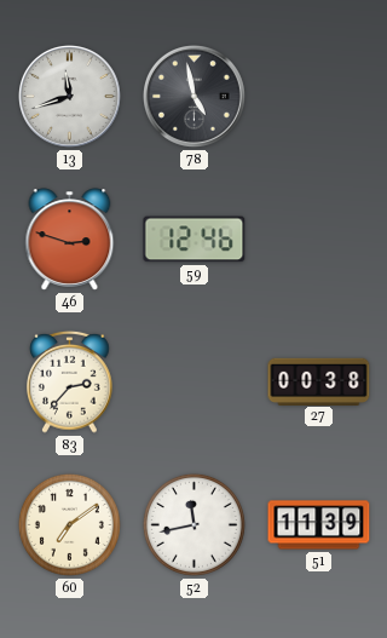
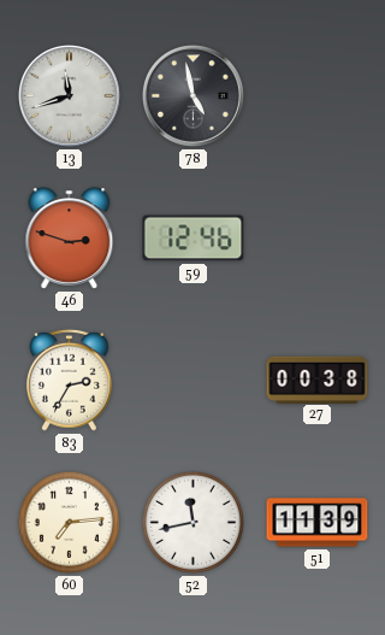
83: 2:37 -> 2:35 (70, 380)
60: 7:09 -> 7:14 (69, 522)
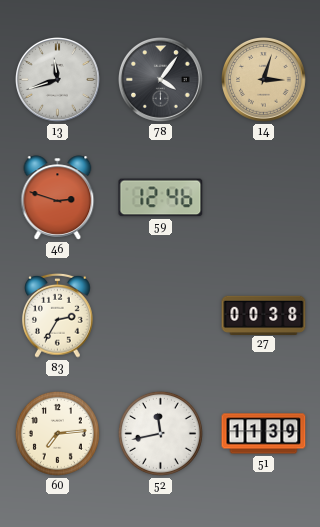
78: 4:58 -> 4:06 (161, 80)
14: none -> 3:03 (264, 80)
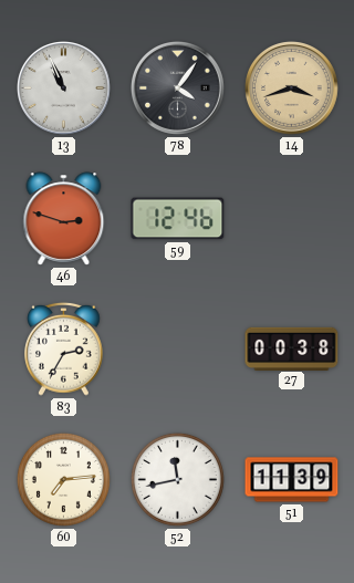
13: 11:42 -> 10:56 (64, 89)
14: 3:03 -> 3:42 (292, 89)
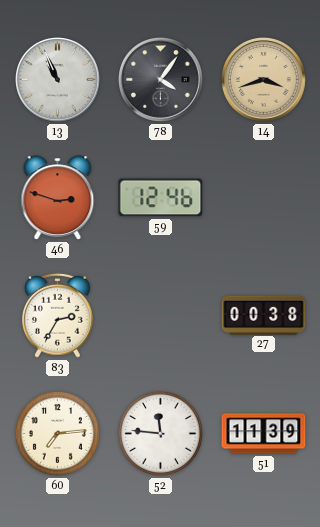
52: 11:43 -> 11:46 (160, 433)
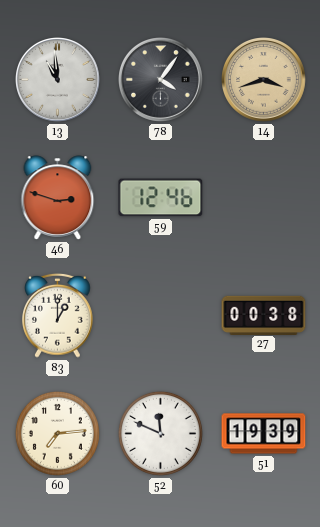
13: 10:56 -> 10:59 (58, 80)
83: 2:35 -> 1:00 (58, 315)
52: 11:46 -> 11:49 (160, 433)
51: 11:39 -> 19:39 (264, 434)
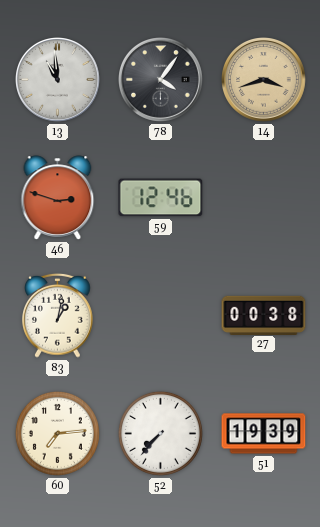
83: 1:00 -> 1:02 (58, 315)
52: 11:49 -> 7:37 (160, 433)
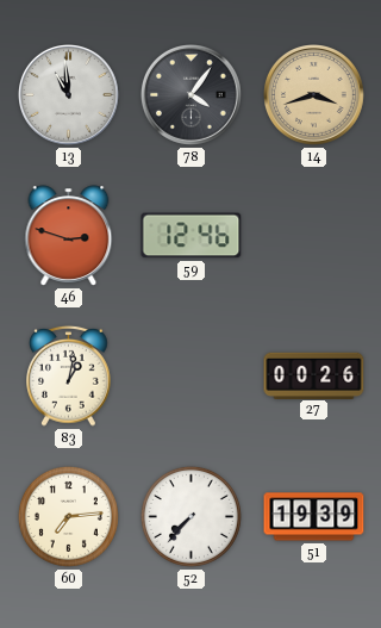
27: 00:38 -> 00:26 (314, 375)
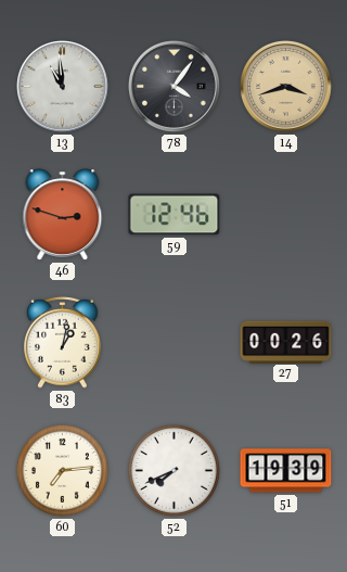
52: 7:37 -> 7:41 (173, 470)
